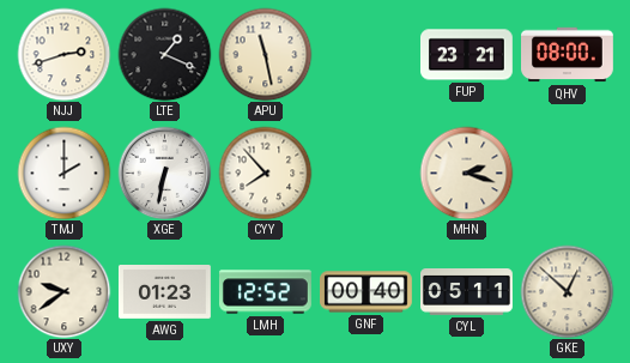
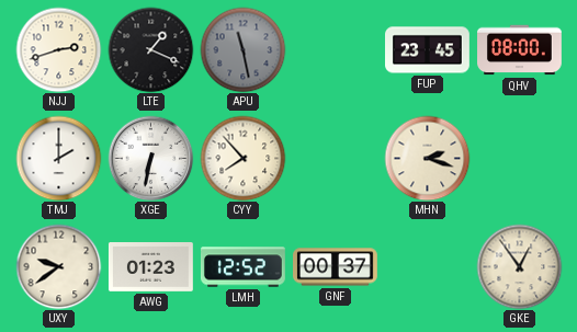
APU dial: cream -> grey (242, 49)
FUP: 23:21 -> 23:45 (428, 50)
GNF: 00:40 -> 00:37 (336, 267)
CYL: 05:11 -> none (467, 292)
GKE: 12:52 -> 12:54 (519, 266)
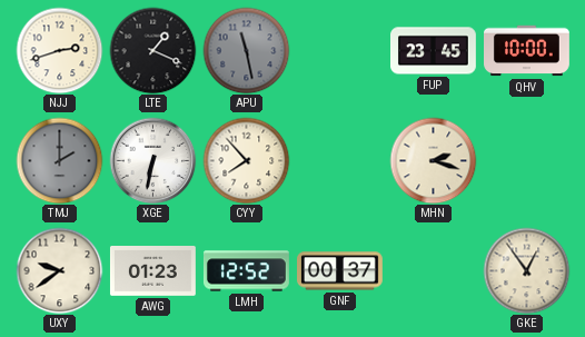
QHV: 08:00 -> 10:00 (527, 51)
TMJ dial: white -> grey (59, 160)
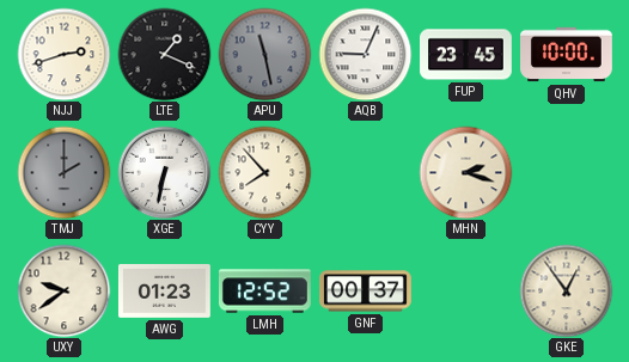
AQB: none -> 9:04 (365, 54)
